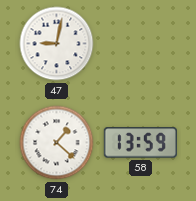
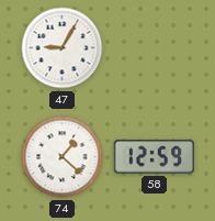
47: 9:02 -> 9:05 (63, 48)
58: 13:59 -> 12:59 (154, 157)
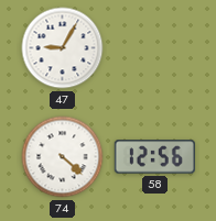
74: 1:22 -> 4:22 (63, 157)
58: 12:59 -> 12:56 (154, 157)
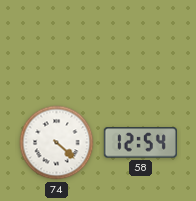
47: 9:05 -> none (63, 48)
58: 12:56 -> 12:54 (140, 143)
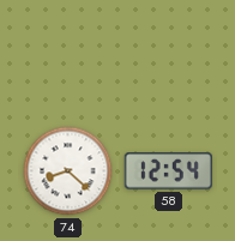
74: 4:22 -> 8:22 (68, 171)
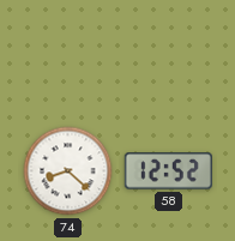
58: 12:54 -> 12:52 (168, 171)
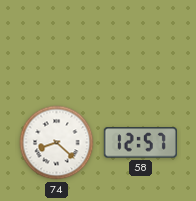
58: 12:52 -> 12:57 (140, 143)
